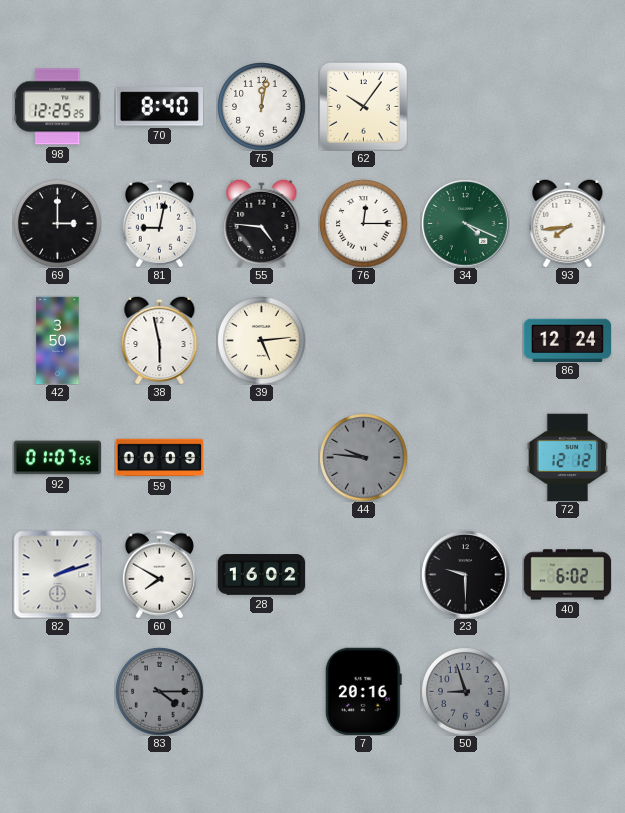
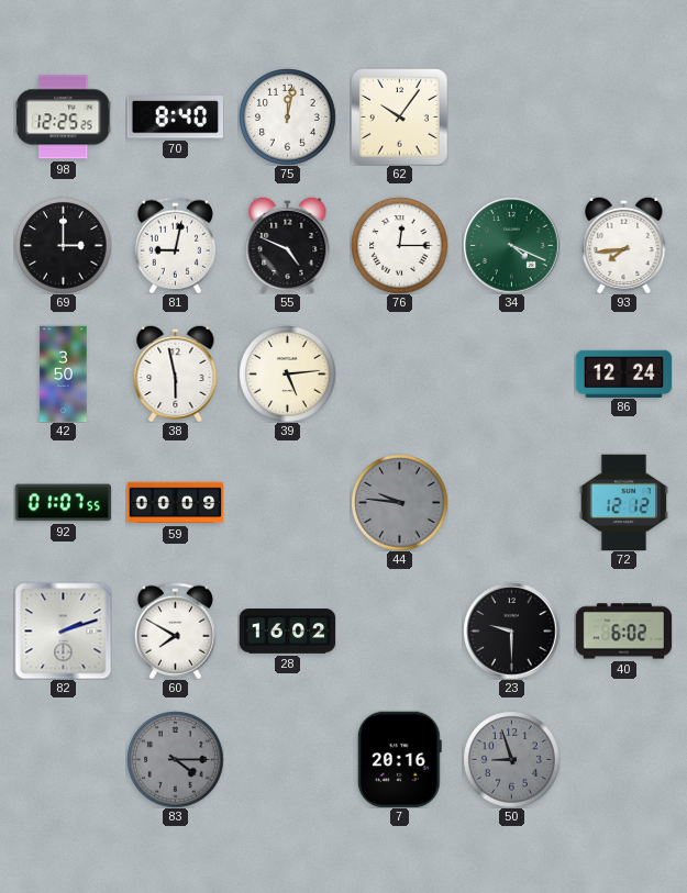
55: 4:46 -> 4:49 (288, 245)
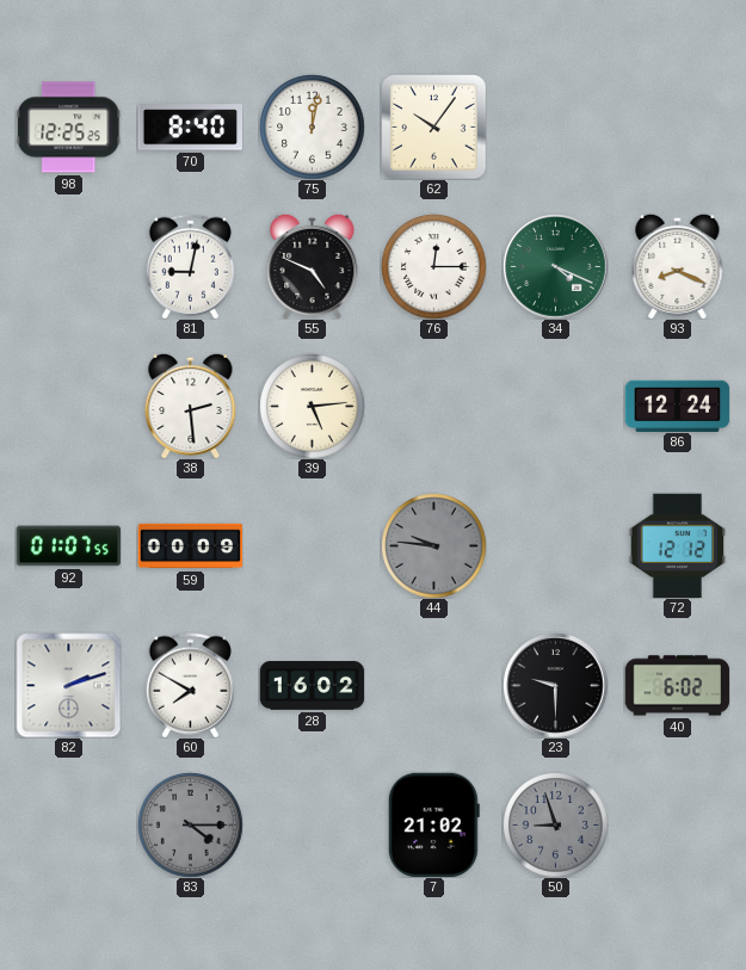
69: 3:00 -> none (63, 245)
93: 7:44 -> 8:19 (678, 266)
42: 3:50 -> none (64, 373)
38: 5:58 -> 2:29 (191, 406)
7: 20:16 -> 21:02 (433, 824)
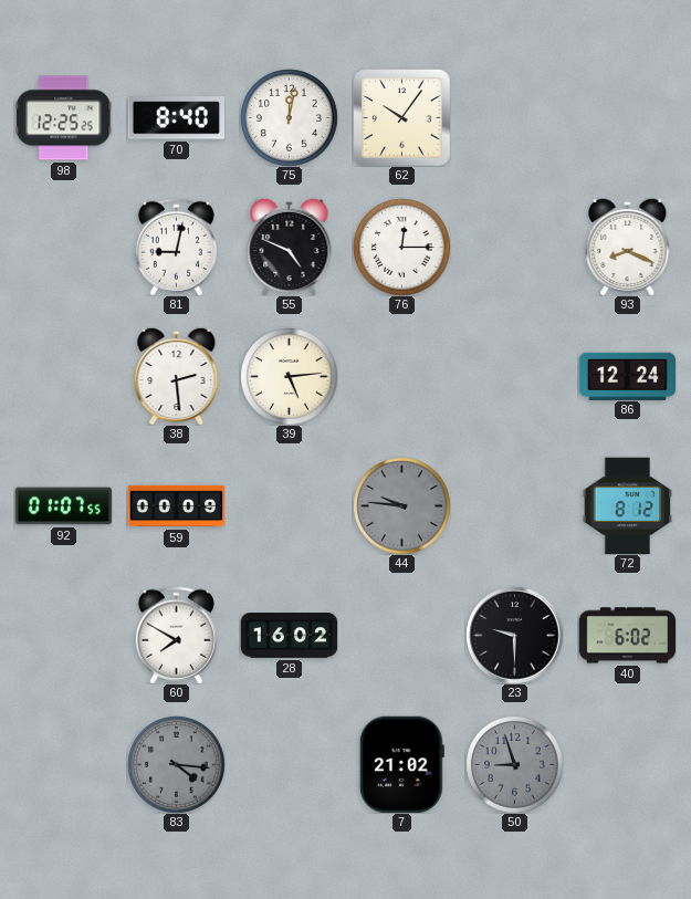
34: 4:19 -> none (555, 266)
72: 12:12 -> 8:12 (628, 505)
82: 2:12 -> none (68, 685)
83: 4:15 -> 4:16 (176, 764)
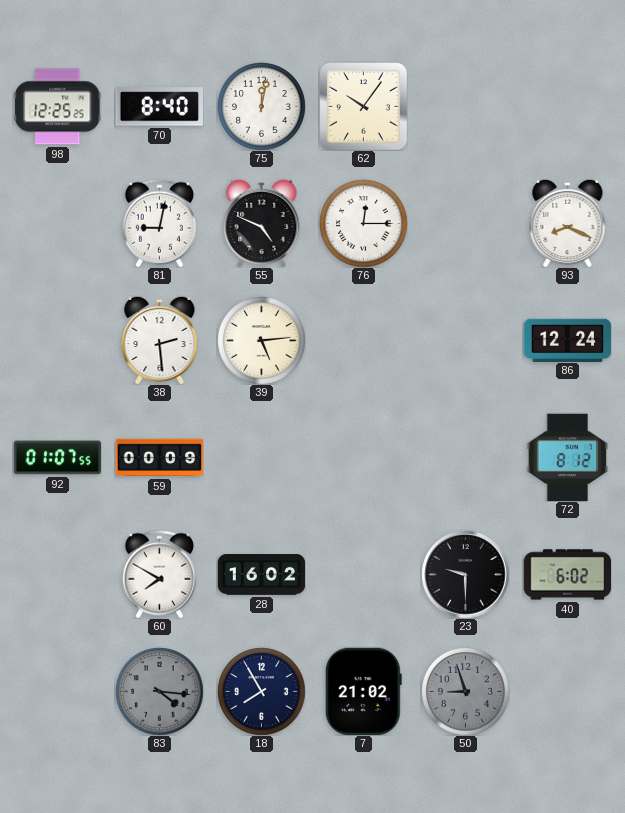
44: 9:46 -> none (401, 505)
18: none -> 7:55 (261, 691)
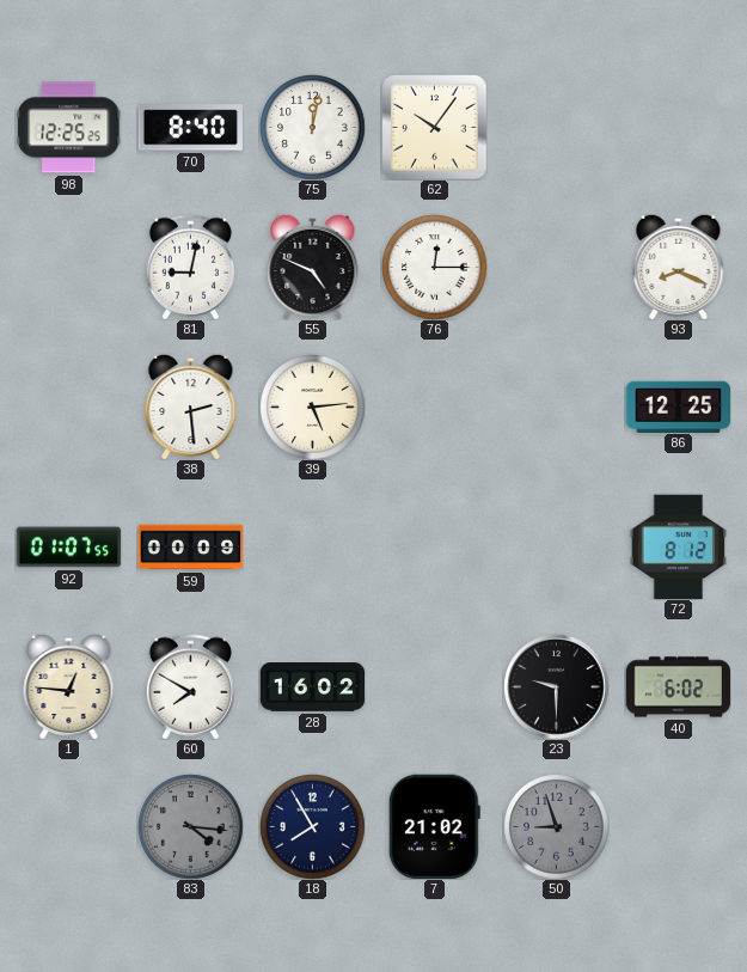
86: 12:24 -> 12:25 (678, 406)
1: none -> 12:46 (69, 686)
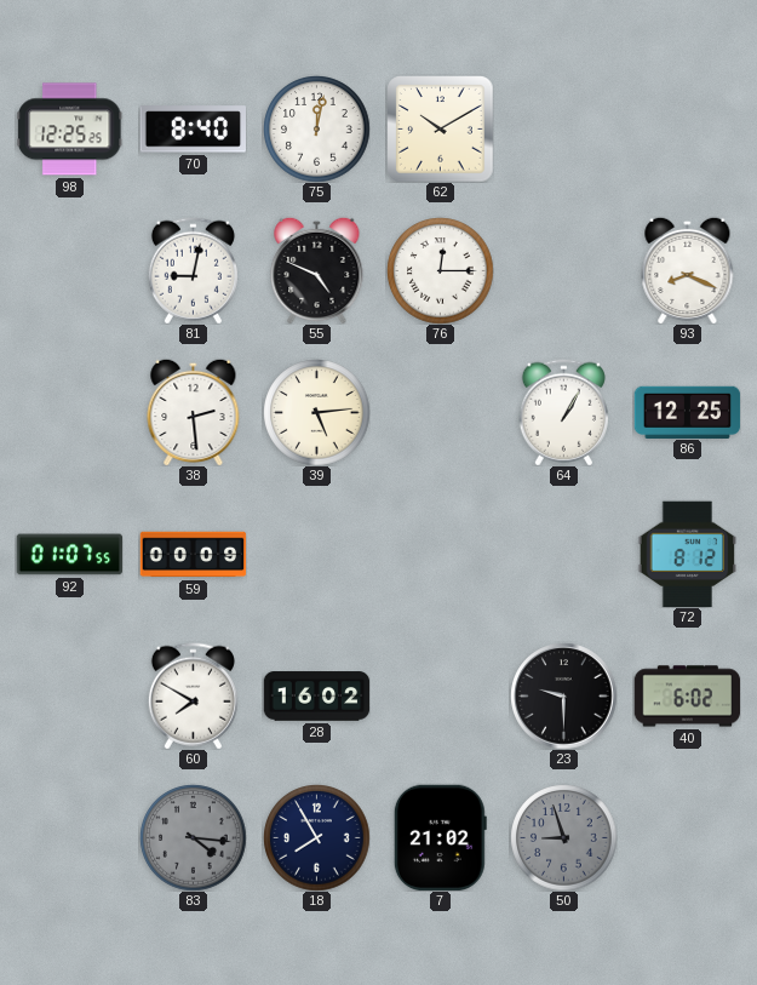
62: 10:06 -> 10:10 (440, 128)
64: none -> 1:05 (563, 412)
1: 12:46 -> none (69, 686)
